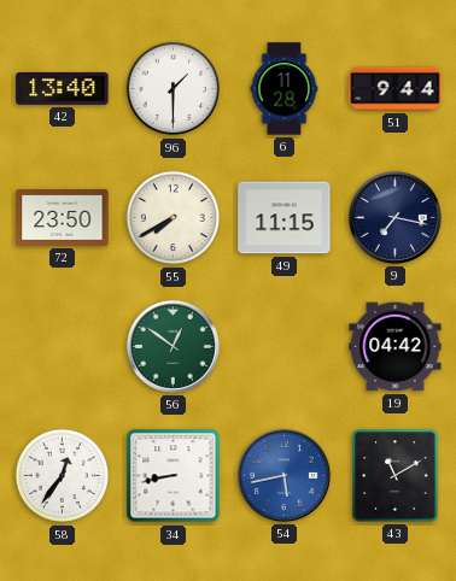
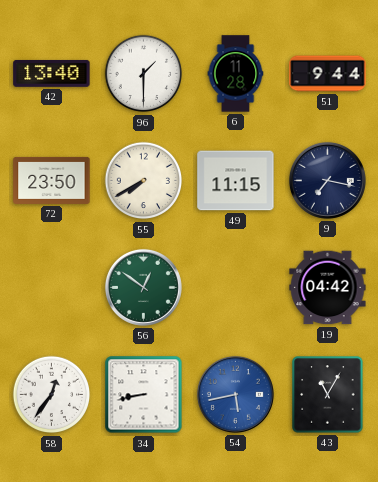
43: 11:10 -> 11:05 (328, 395)
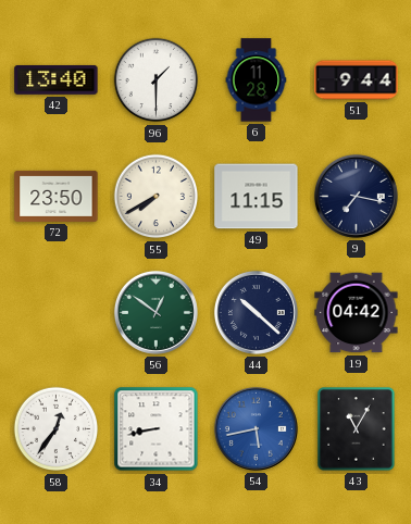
44: none -> 10:22 (256, 312)
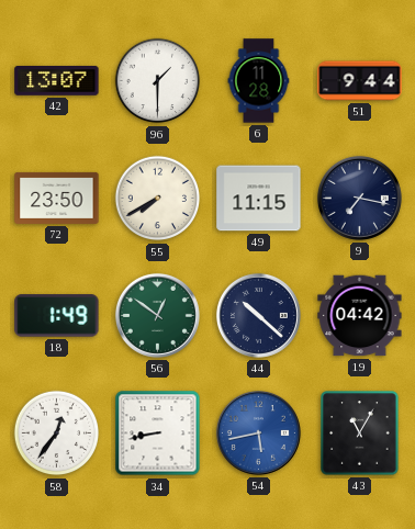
42: 13:40 -> 13:07 (57, 80)
18: none -> 1:49 (57, 316)
